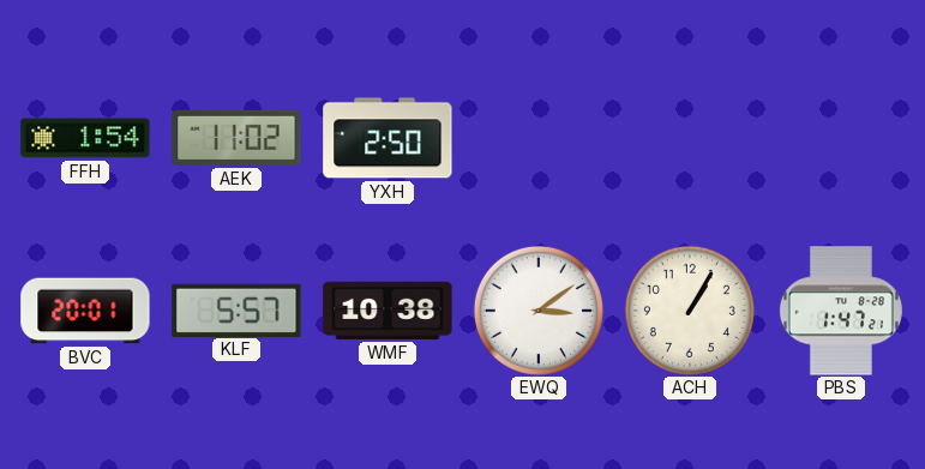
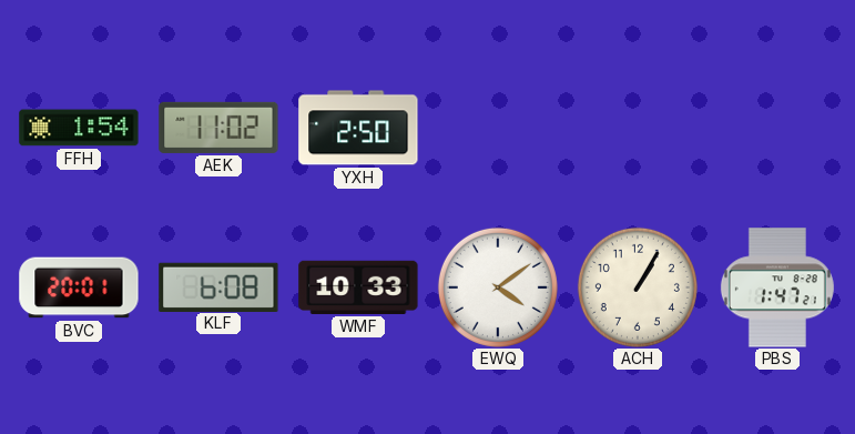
KLF: 5:57 -> 6:08 (218, 286)
WMF: 10:38 -> 10:33 (358, 287)
EWQ: 3:09 -> 4:09 (498, 287)
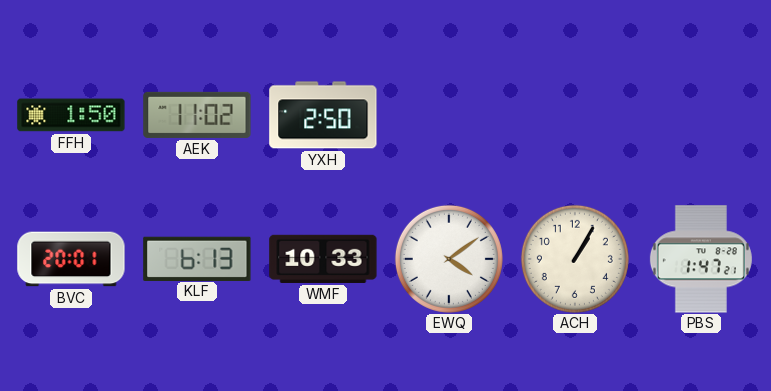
FFH: 1:54 -> 1:50 (71, 115)
KLF: 6:08 -> 6:13 (197, 258)
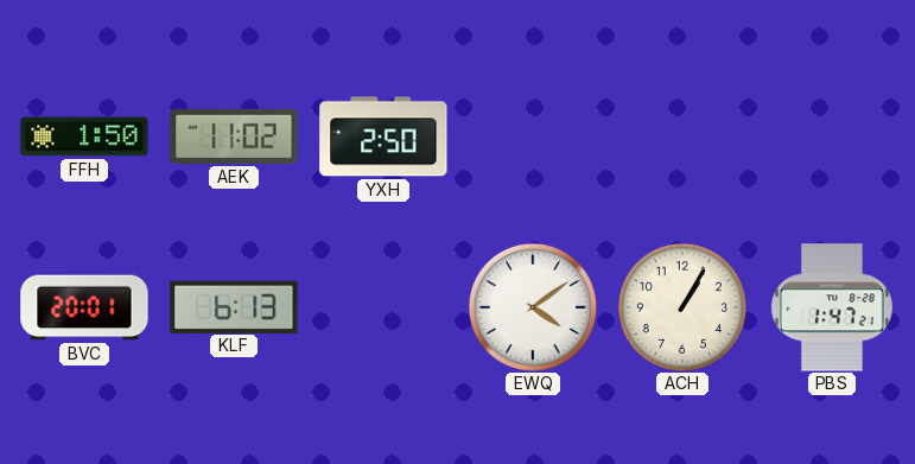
WMF: 10:33 -> none (323, 259)
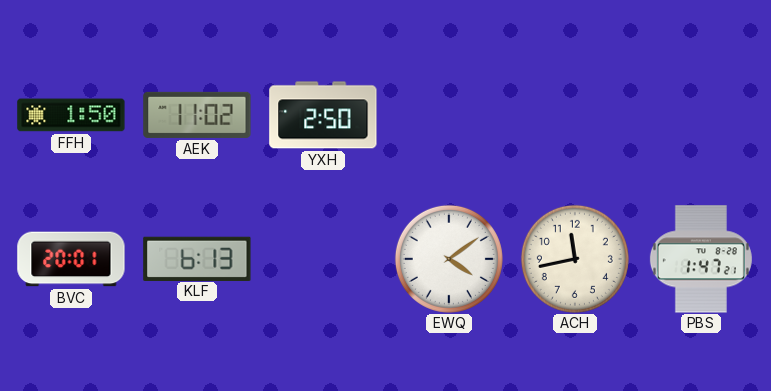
ACH: 1:05 -> 11:43 (575, 259)
